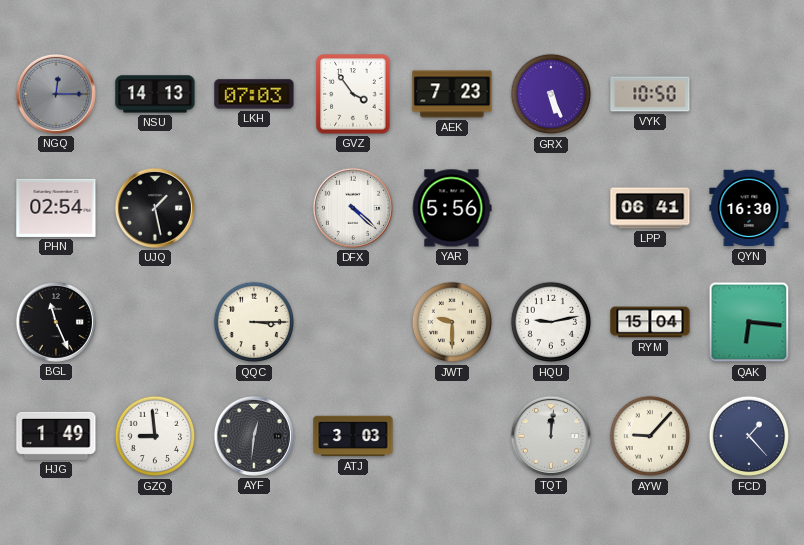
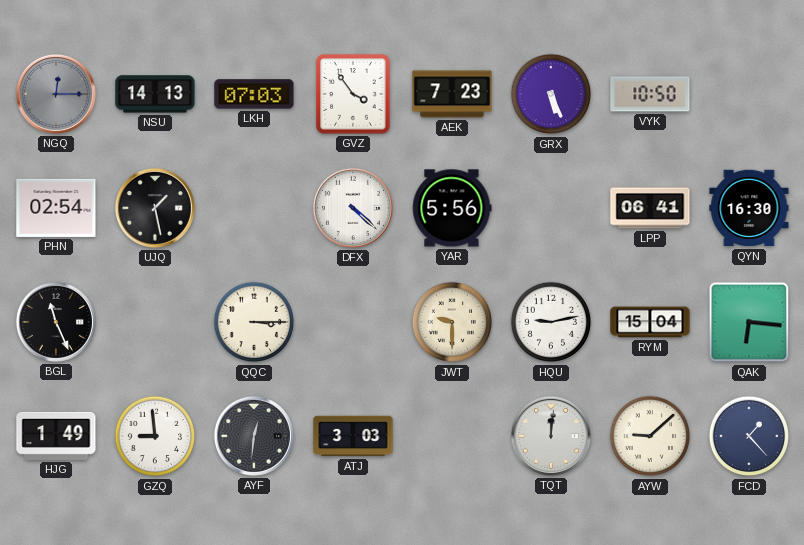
AYW: 9:07 -> 9:08 (650, 436)
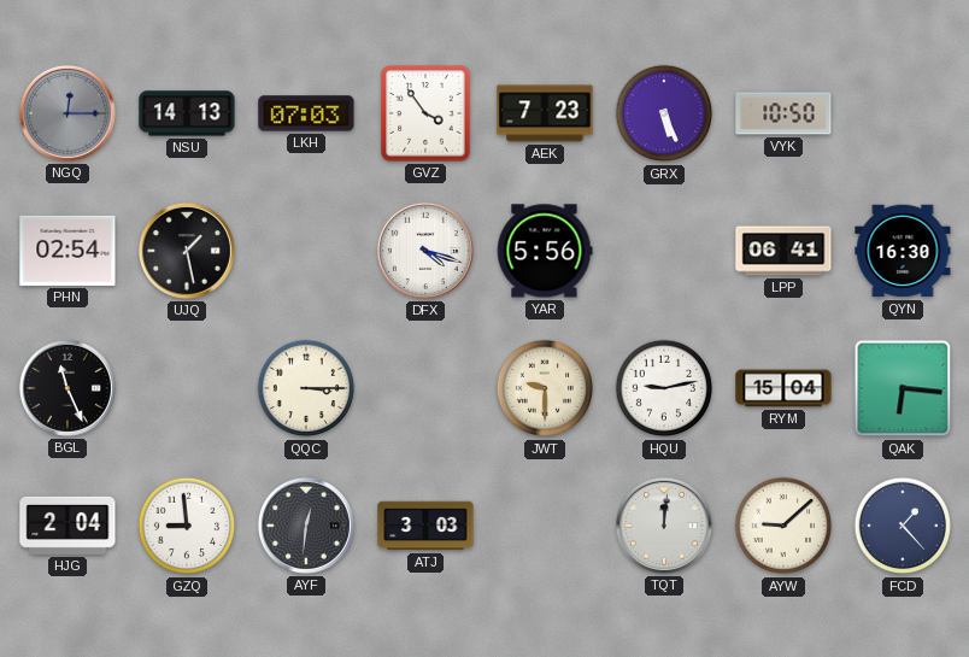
DFX: 4:22 -> 4:18 (425, 251)
HJG: 1:49 -> 2:04 (67, 526)
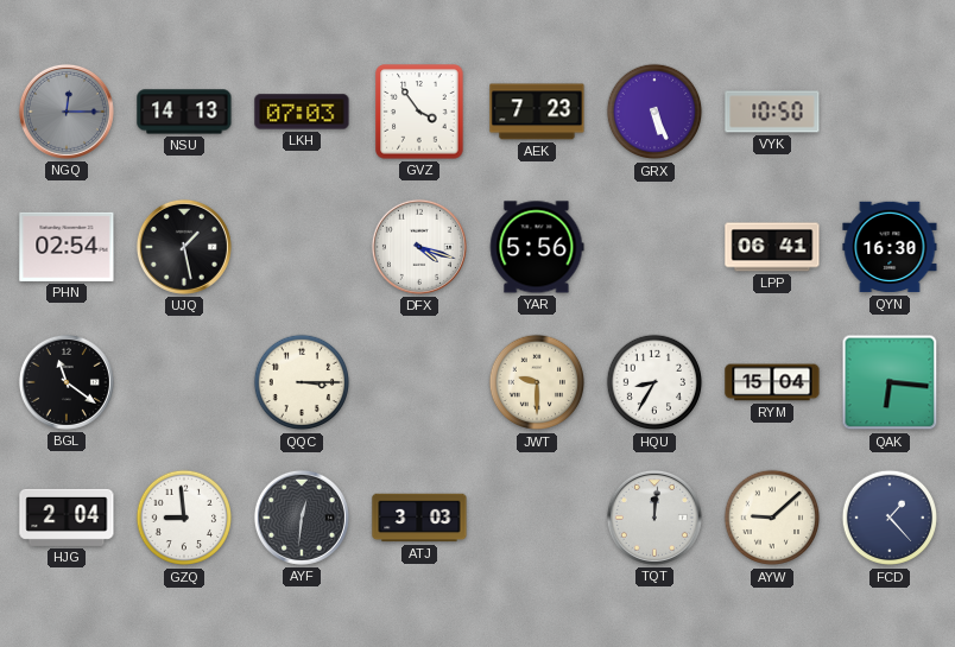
BGL: 11:26 -> 11:21 (67, 382)
HQU: 9:13 -> 8:35 (654, 382)
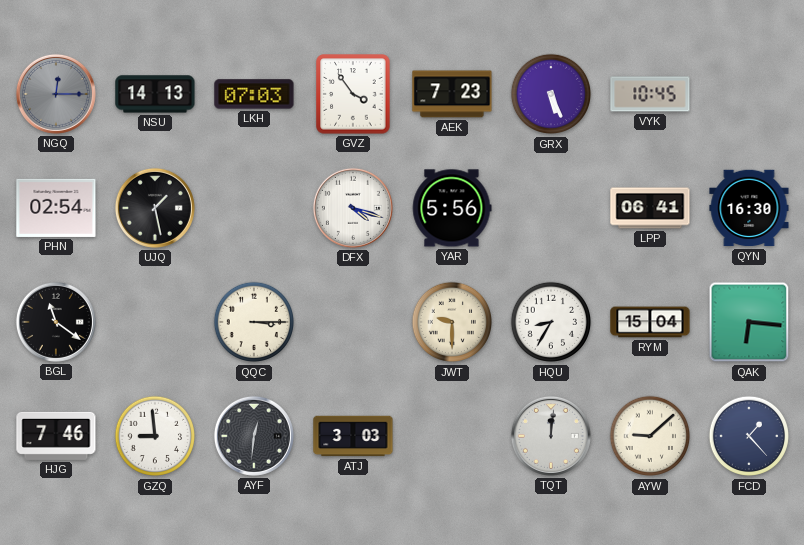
VYK: 10:50 -> 10:45 (650, 94)
HJG: 2:04 -> 7:46 (56, 436)
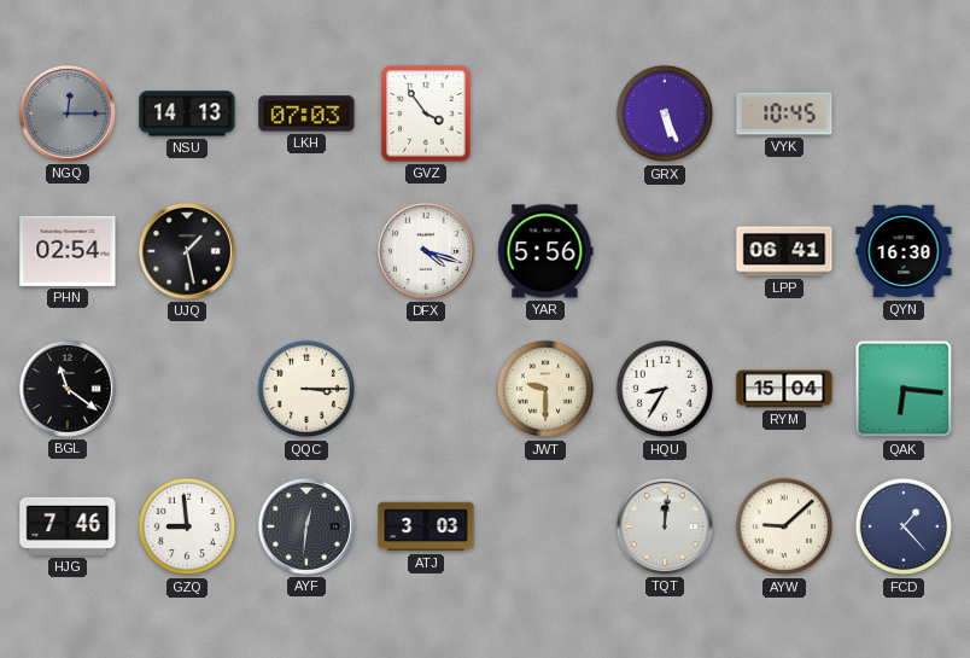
AEK: 7:23 -> none (452, 94)
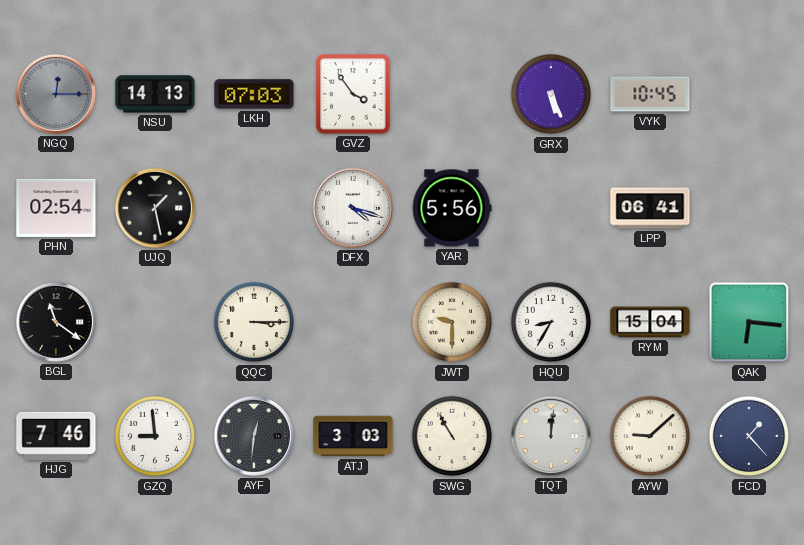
QYN: 16:30 -> none (904, 251)
SWG: none -> 10:55 (452, 436)
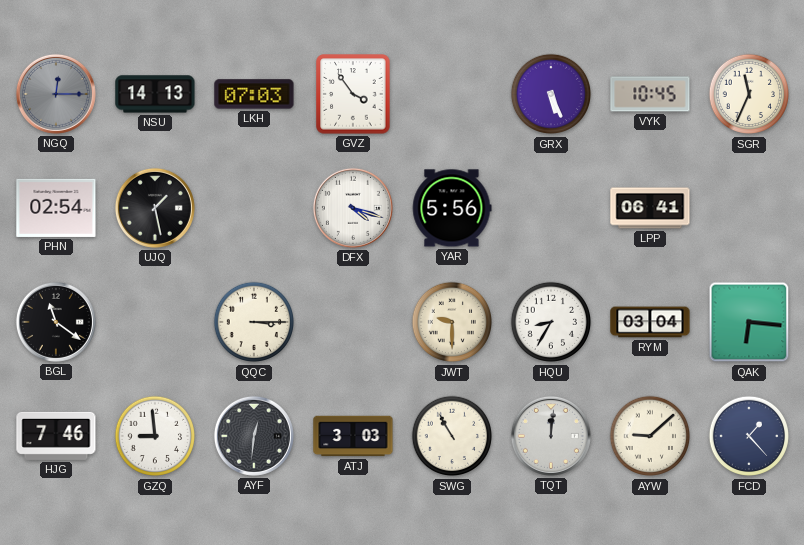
SGR: none -> 11:34 (749, 94)
RYM: 15:04 -> 03:04 (650, 322)
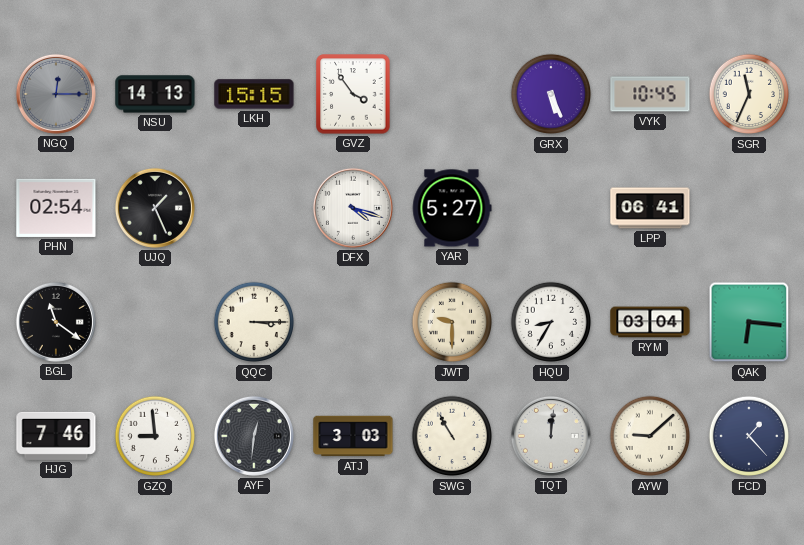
LKH: 07:03 -> 15:15 (254, 94)
UJQ: 1:28 -> 1:26 (155, 208)
YAR: 5:56 -> 5:27 (452, 208)
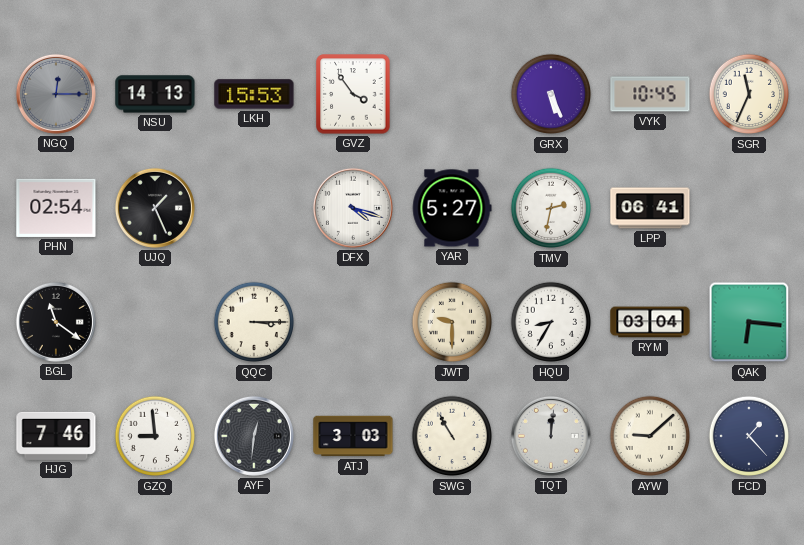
LKH: 15:15 -> 15:53 (254, 94)
TMV: none -> 2:32 (551, 208)
